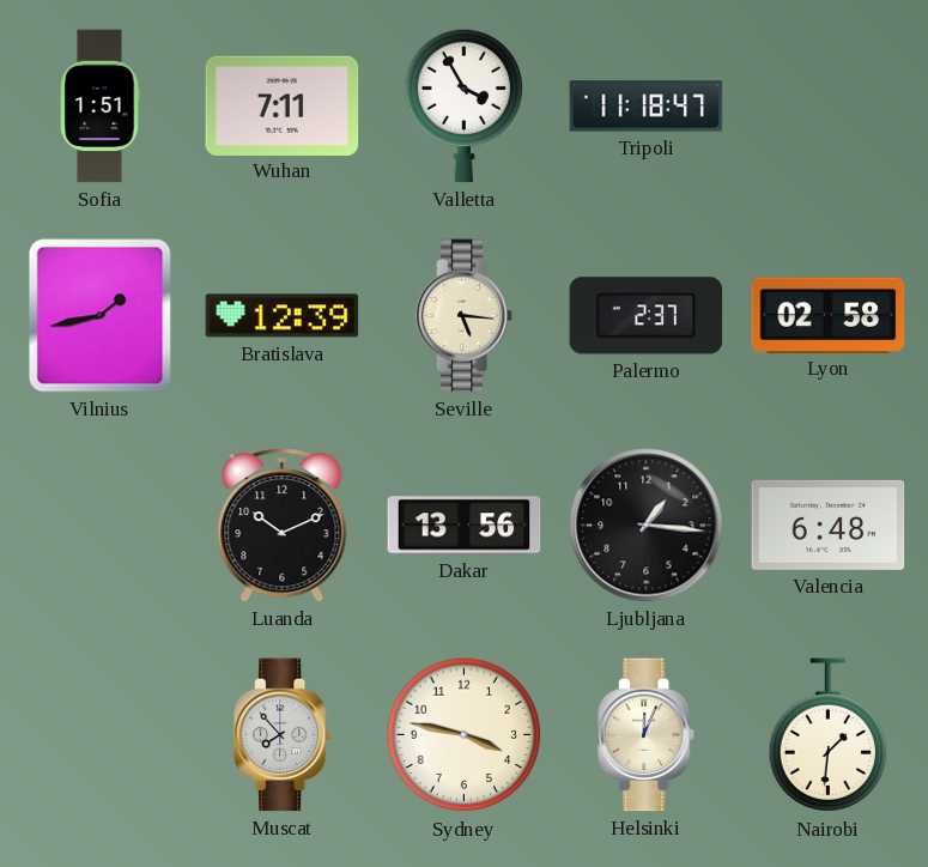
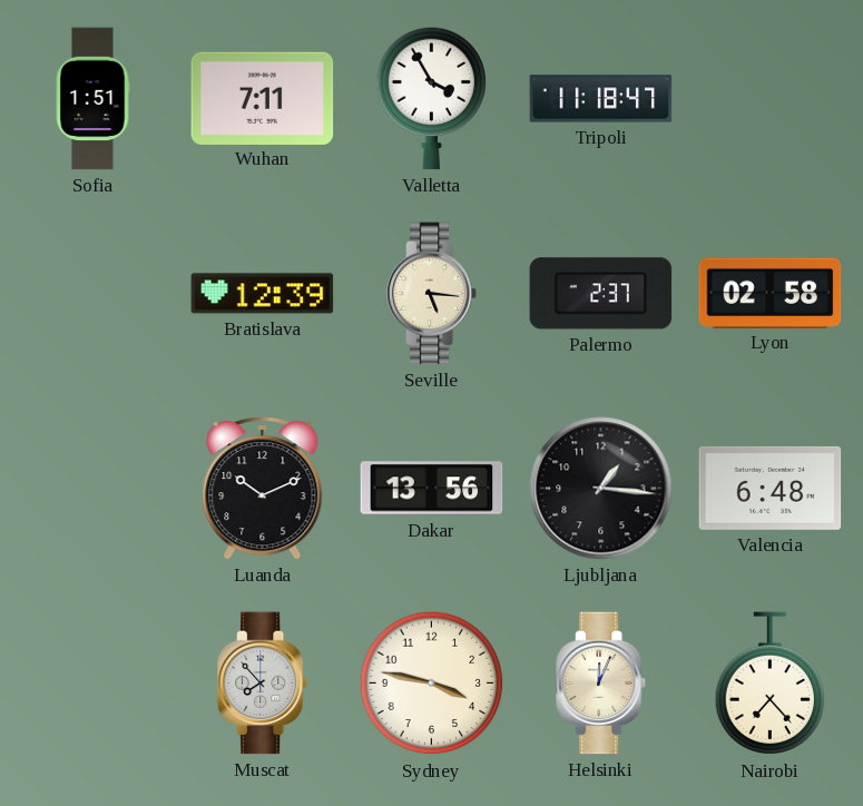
Vilnius: 1:43 -> none (101, 316)
Nairobi: 1:31 -> 7:23 (771, 684)
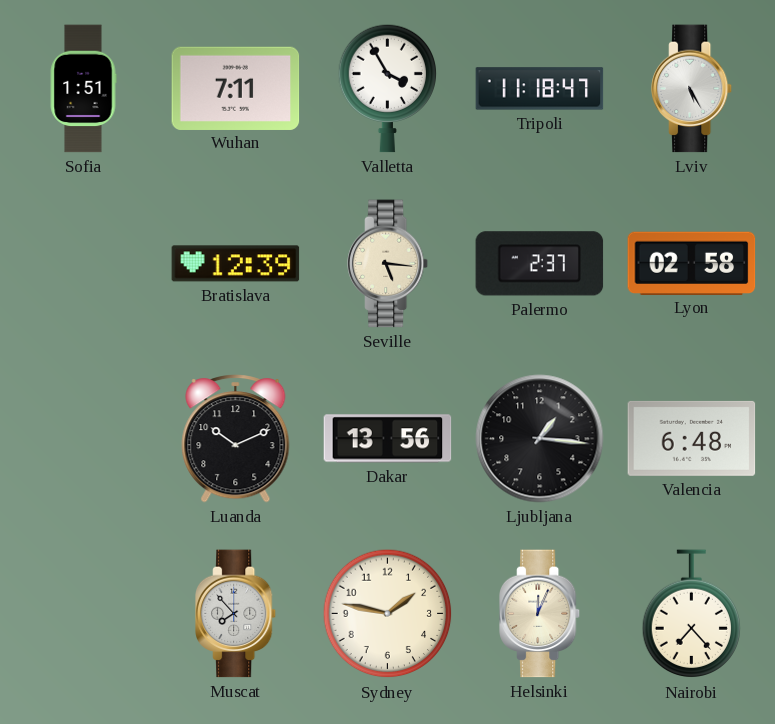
Lviv: none -> 5:25 (692, 89)
Sydney: 3:47 -> 1:47 (388, 614)
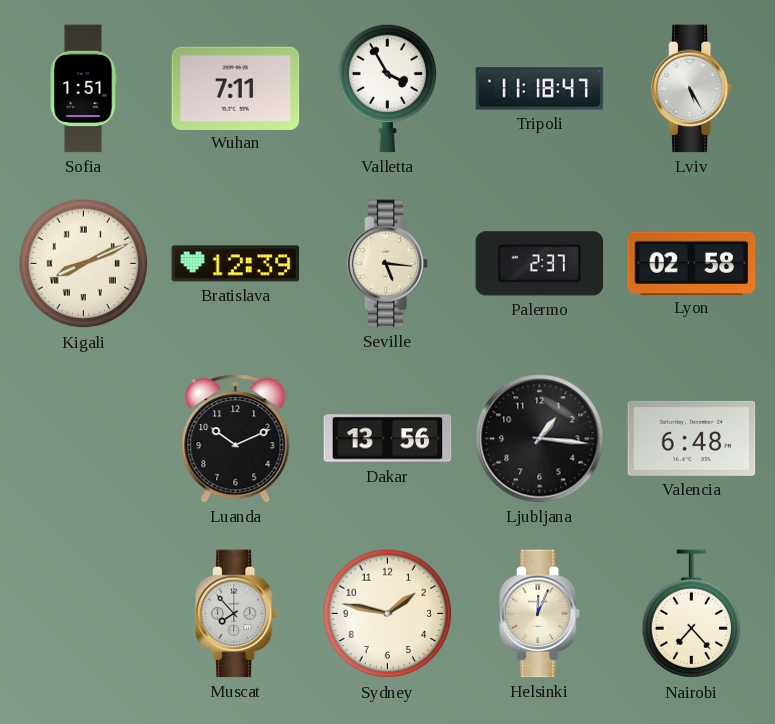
Kigali: none -> 8:11 (84, 264)
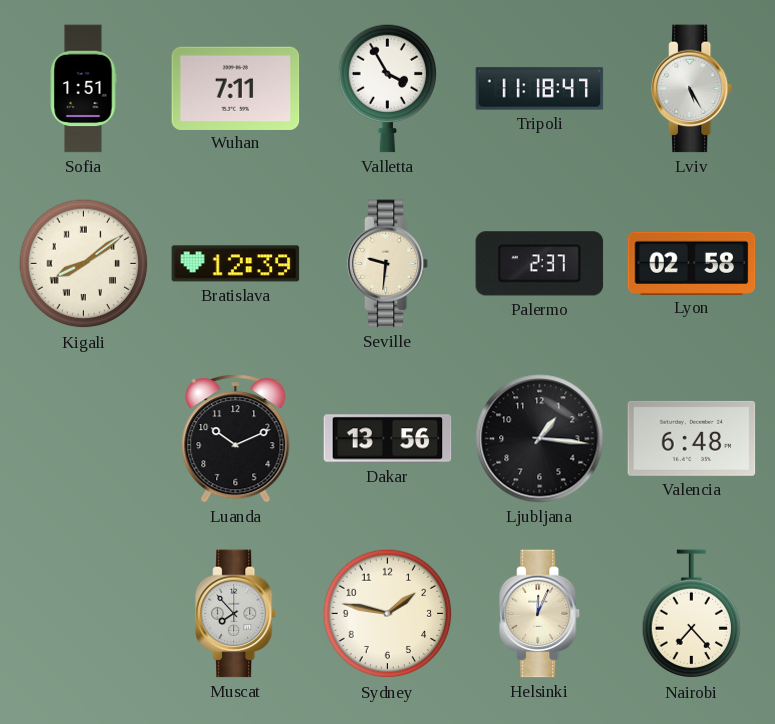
Kigali: 8:11 -> 8:09 (84, 264)
Seville: 5:16 -> 9:31 (388, 264)
